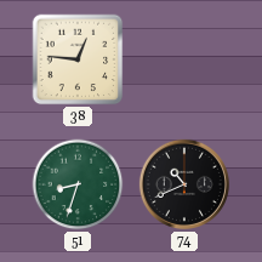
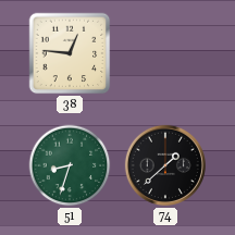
74: 10:41 -> 1:38 (165, 165)
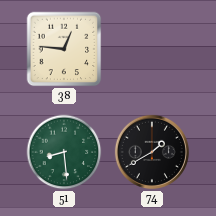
51: 8:33 -> 8:29 (64, 152)
74: 1:38 -> 1:40 (152, 152)
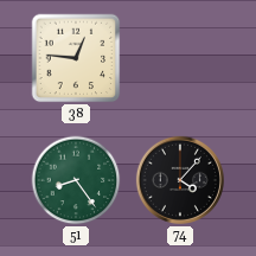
51: 8:29 -> 8:24 (76, 180)
74: 1:40 -> 4:07 (180, 180)
